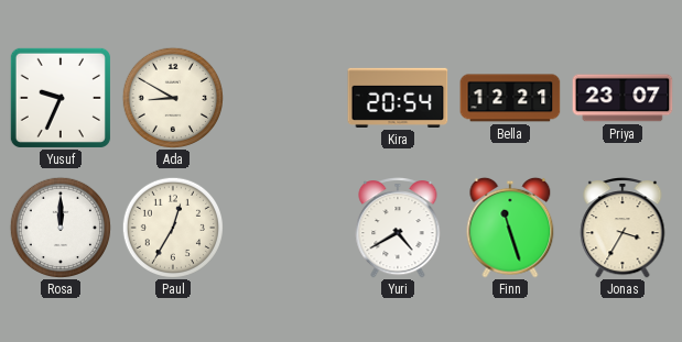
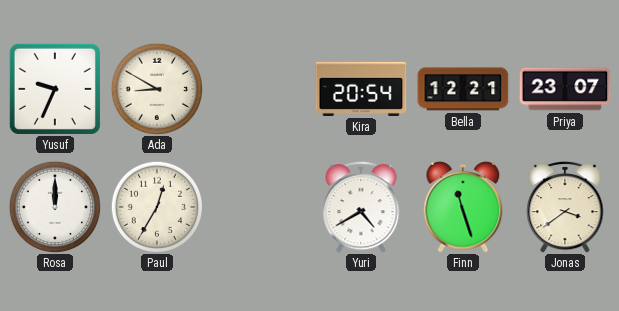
Jonas: 3:35 -> 3:39 (565, 208)
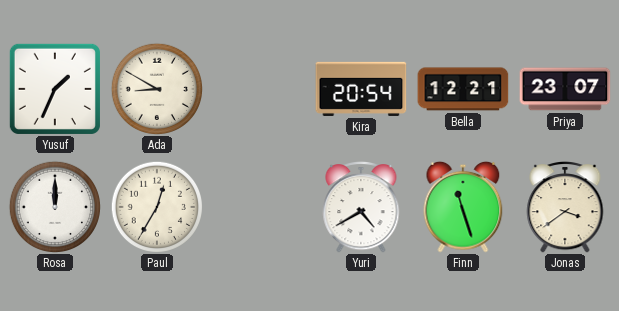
Yusuf: 9:34 -> 1:34 (55, 89)
